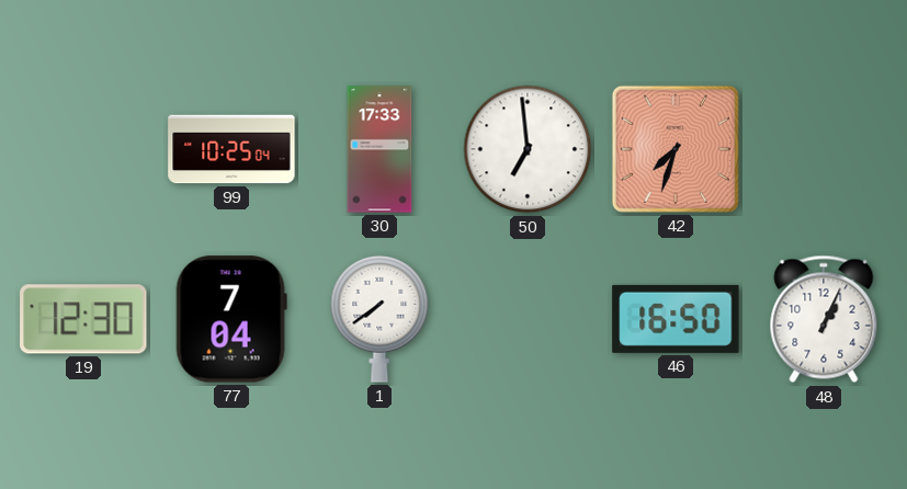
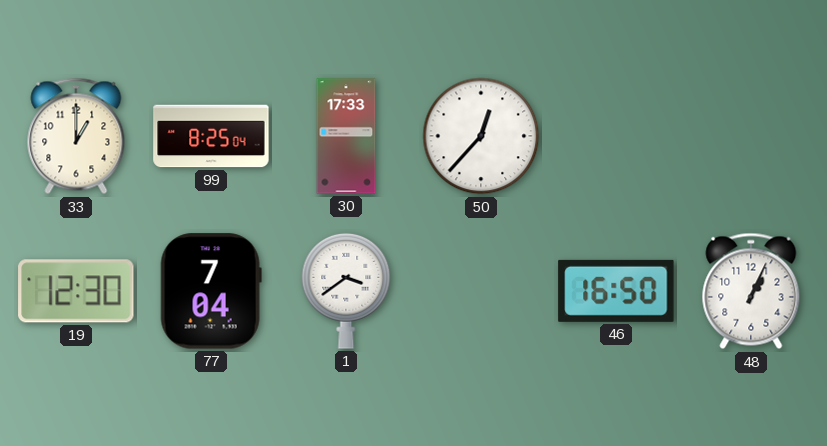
33: none -> 1:00 (76, 136)
99: 10:25 -> 8:25 (211, 136)
50: 6:59 -> 12:37 (481, 136)
42: 7:33 -> none (676, 149)
1: 7:39 -> 3:39 (346, 291)
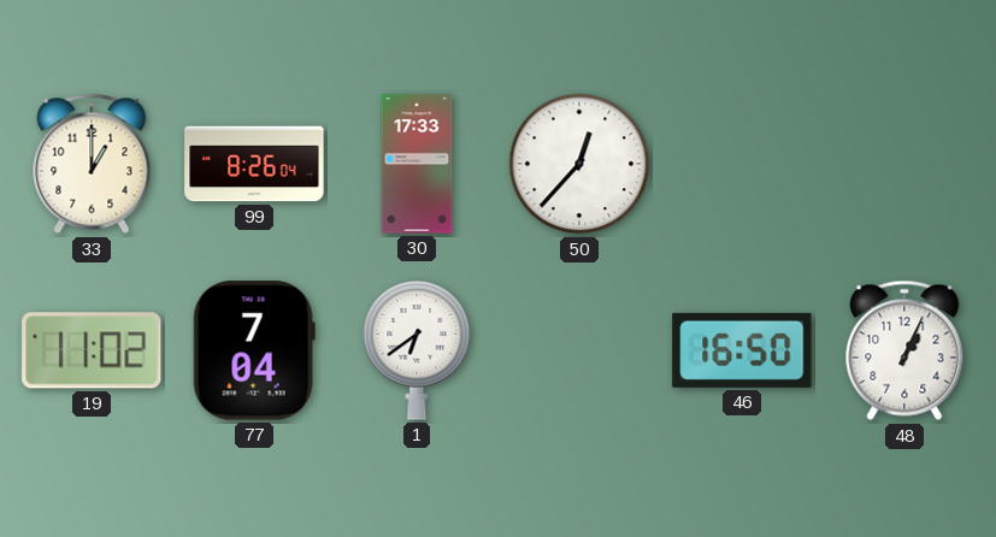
99: 8:25 -> 8:26 (254, 164)
19: 12:30 -> 11:02 (92, 350)
1: 3:39 -> 6:39 (417, 350)
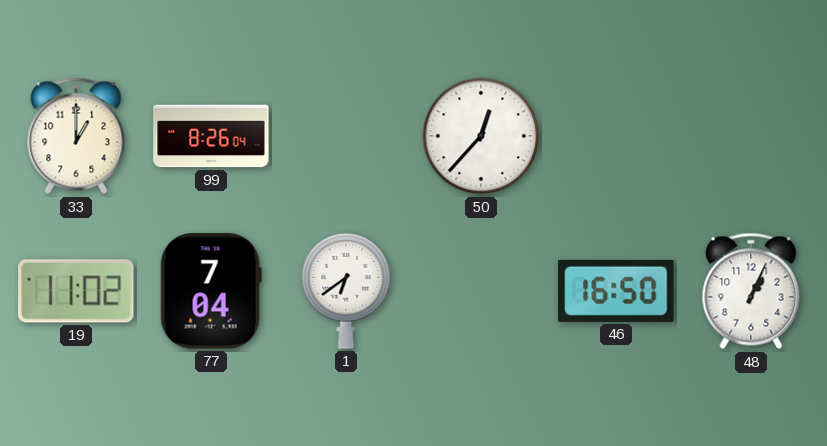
30: 17:33 -> none (417, 164)
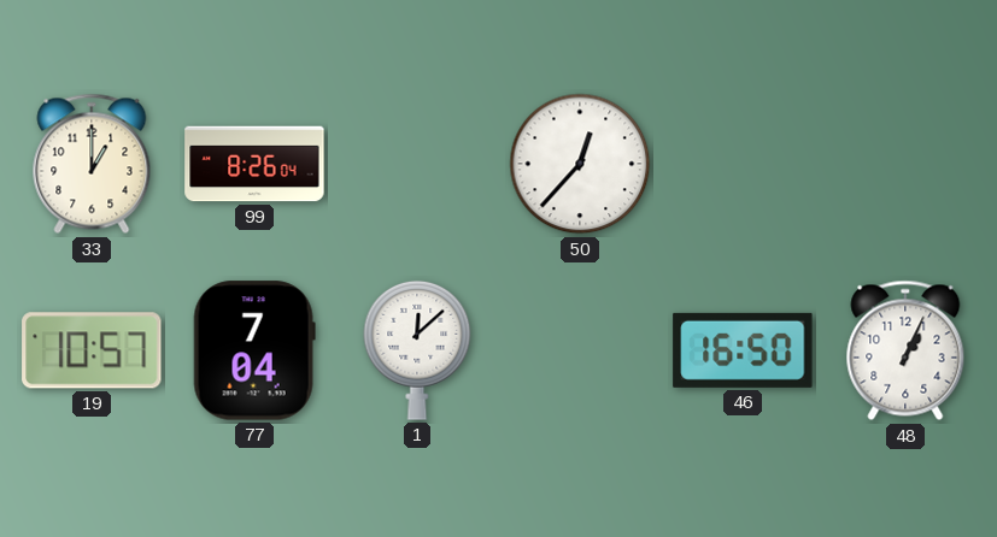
19: 11:02 -> 10:57 (92, 350)
1: 6:39 -> 12:08 (417, 350)
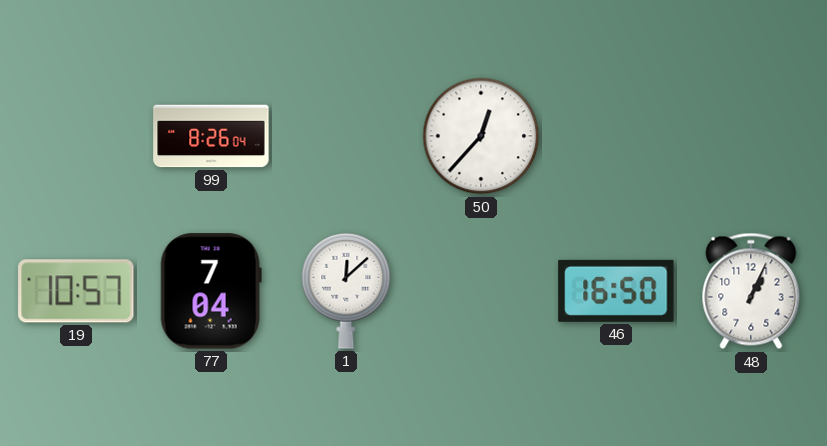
33: 1:00 -> none (92, 164)
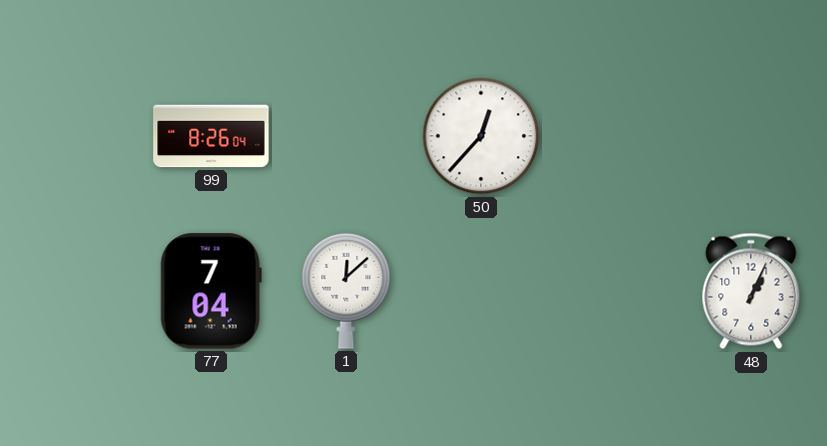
19: 10:57 -> none (76, 291)
46: 16:50 -> none (616, 291)
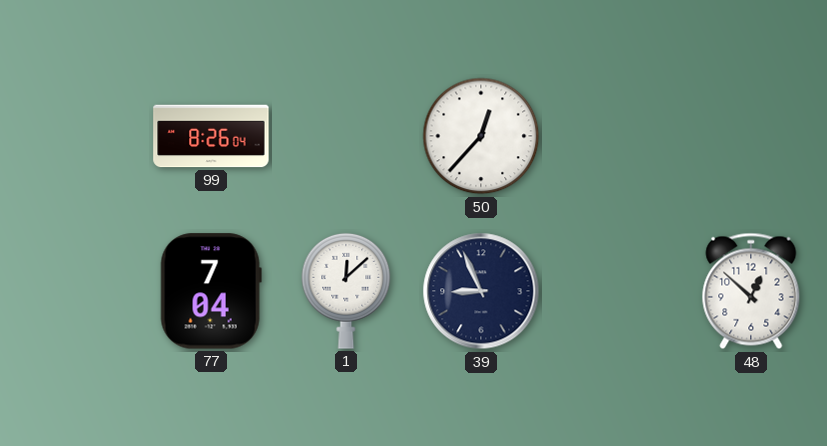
39: none -> 8:56 (481, 291)
48: 1:04 -> 12:52 (751, 291)
